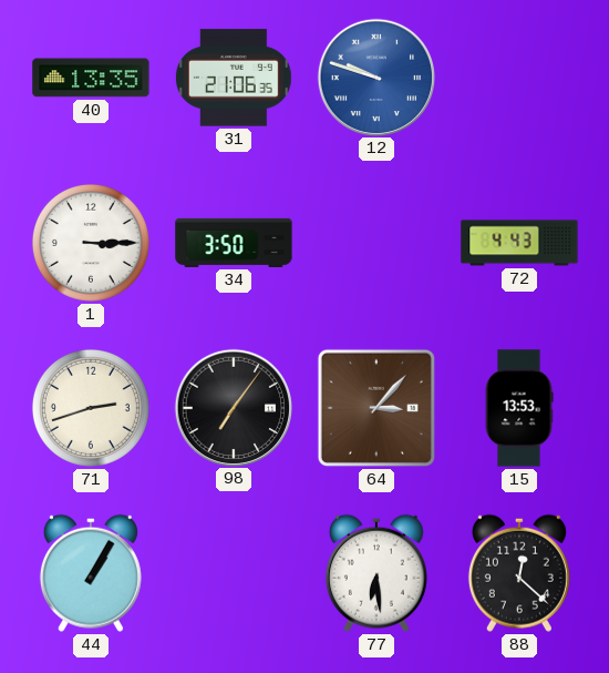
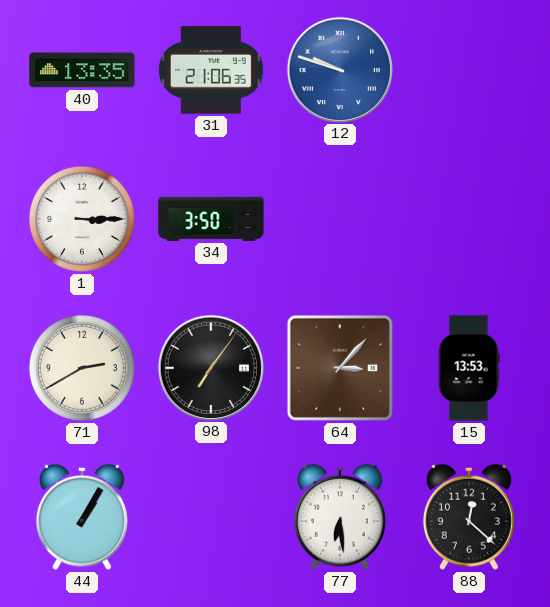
72: 4:43 -> none (519, 243)
71: 2:42 -> 2:40 (82, 368)
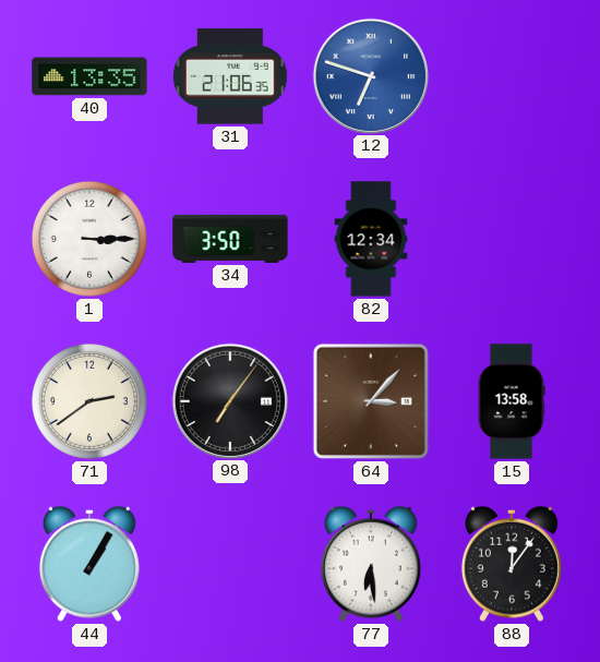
12: 9:48 -> 6:48 (370, 75)
82: none -> 12:34 (371, 239)
71: 2:40 -> 2:39 (89, 401)
15: 13:53 -> 13:58 (512, 401)
88: 12:22 -> 12:06 (512, 564)
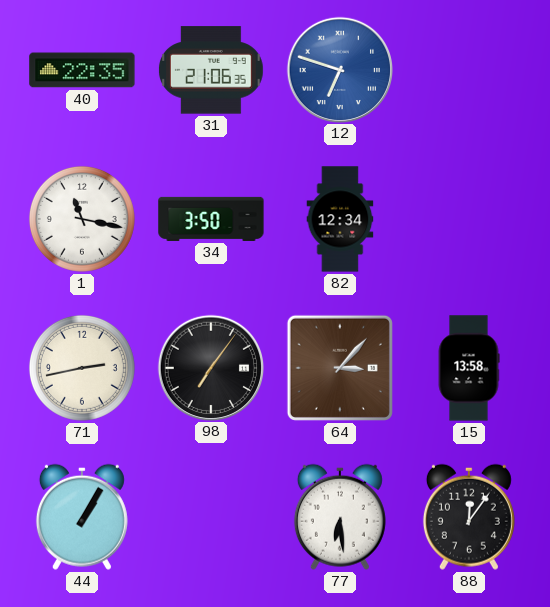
40: 13:35 -> 22:35 (82, 70)
1: 3:15 -> 11:17 (82, 219)
71: 2:39 -> 2:43 (82, 368)
